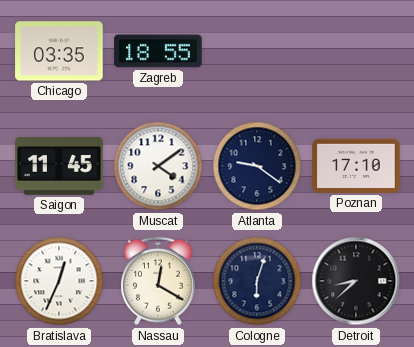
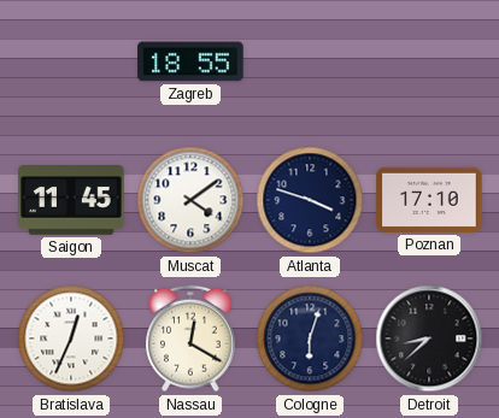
Chicago: 03:35 -> none (59, 51)
Atlanta: 9:21 -> 3:48 (310, 200)
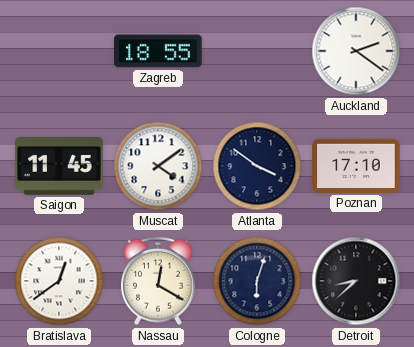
Auckland: none -> 2:21 (356, 51)
Atlanta: 3:48 -> 3:51 (257, 166)
Bratislava: 12:34 -> 12:39 (59, 281)
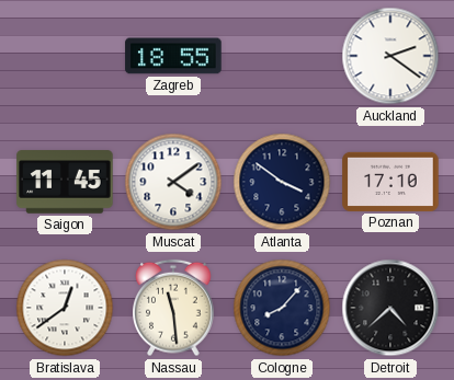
Nassau: 12:20 -> 11:29 (174, 308)
Cologne: 6:03 -> 8:07 (282, 308)
Detroit: 8:38 -> 4:38 (390, 308)
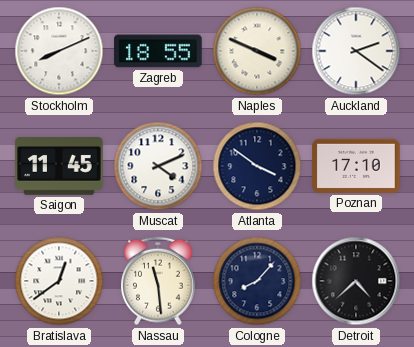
Stockholm: none -> 8:11 (59, 51)
Naples: none -> 3:49 (257, 51)
Muscat: 4:09 -> 4:11 (158, 166)
